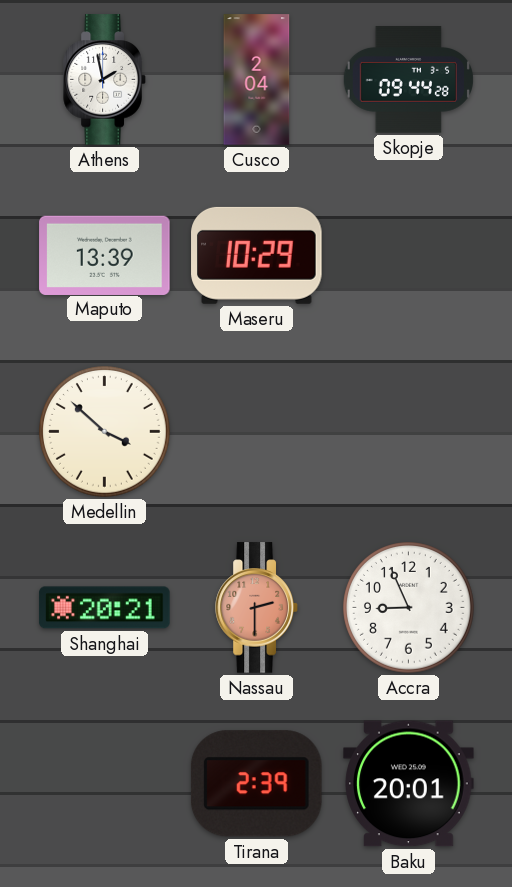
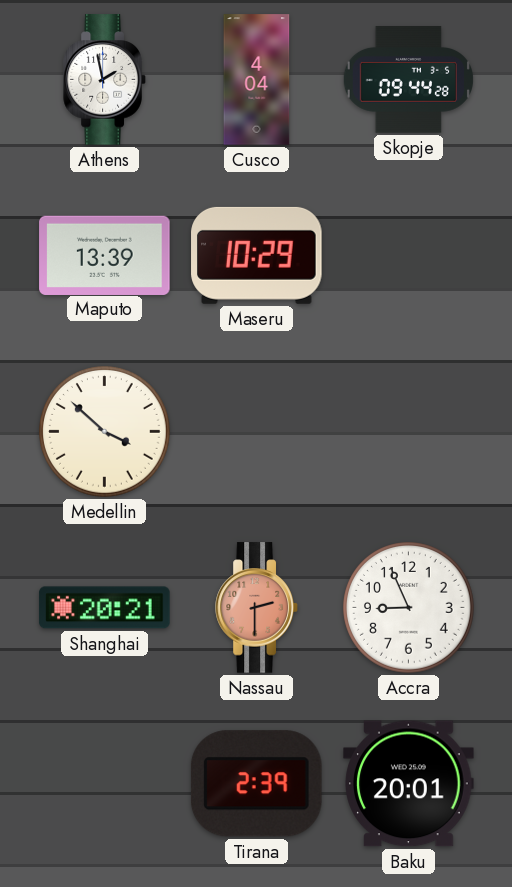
Cusco: 2:04 -> 4:04 (257, 80)
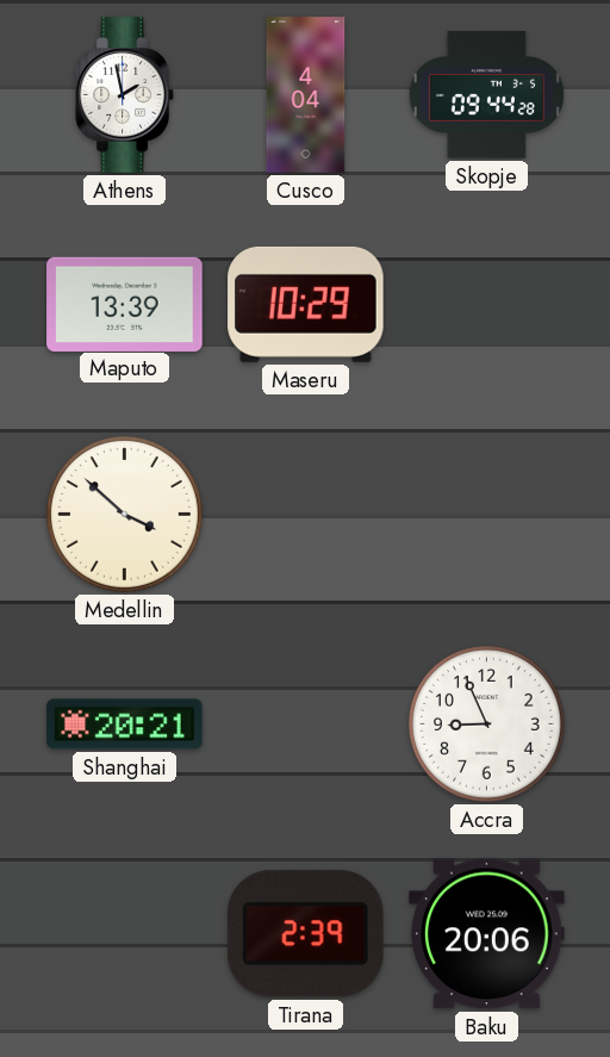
Nassau: 2:30 -> none (257, 608)
Baku: 20:01 -> 20:06 (487, 934)
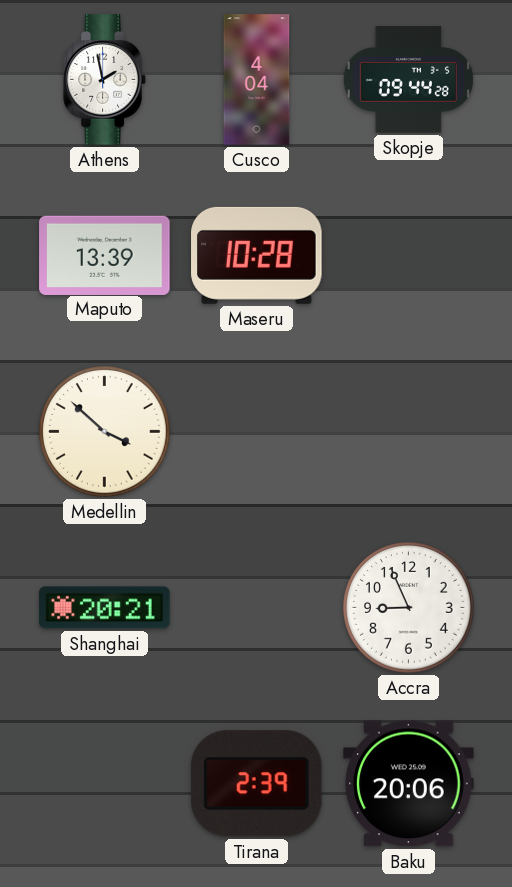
Maseru: 10:29 -> 10:28 (257, 255)
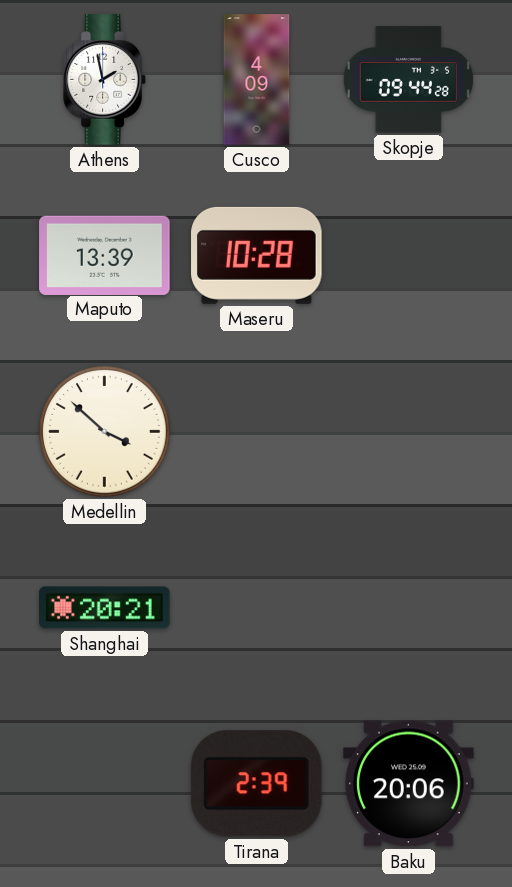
Cusco: 4:04 -> 4:09 (257, 80)
Accra: 8:56 -> none (409, 608)
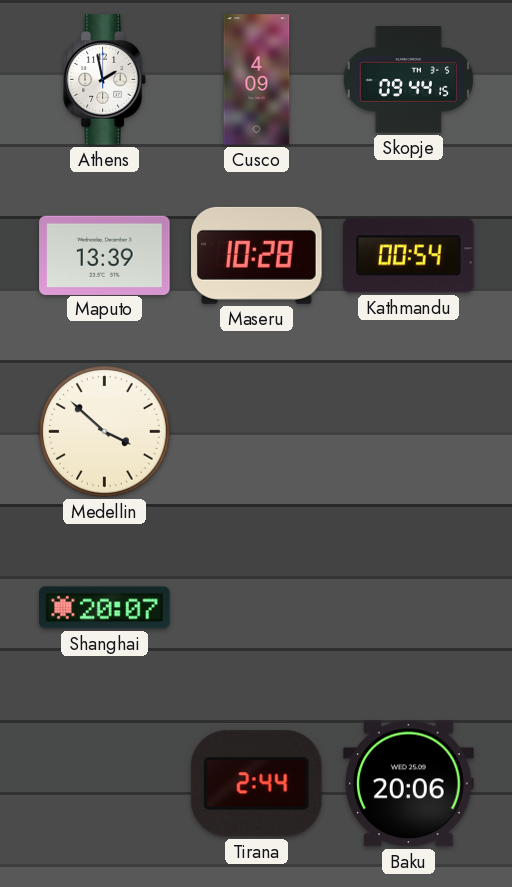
Skopje: 09:44:28 -> 09:44:15 (408, 80)
Kathmandu: none -> 00:54 (409, 256)
Shanghai: 20:21 -> 20:07 (105, 608)
Tirana: 2:39 -> 2:44 (256, 784)
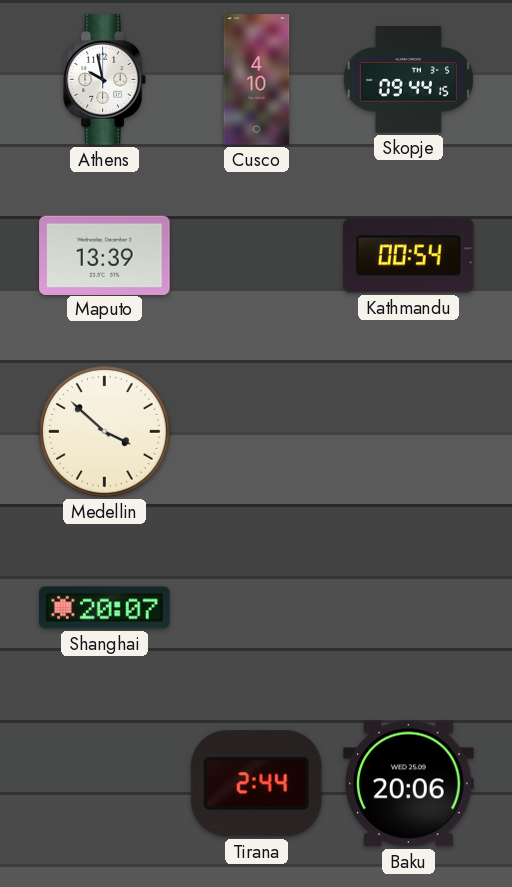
Athens: 1:58 -> 9:58 (105, 80)
Cusco: 4:09 -> 4:10 (257, 80)
Maseru: 10:28 -> none (257, 255)
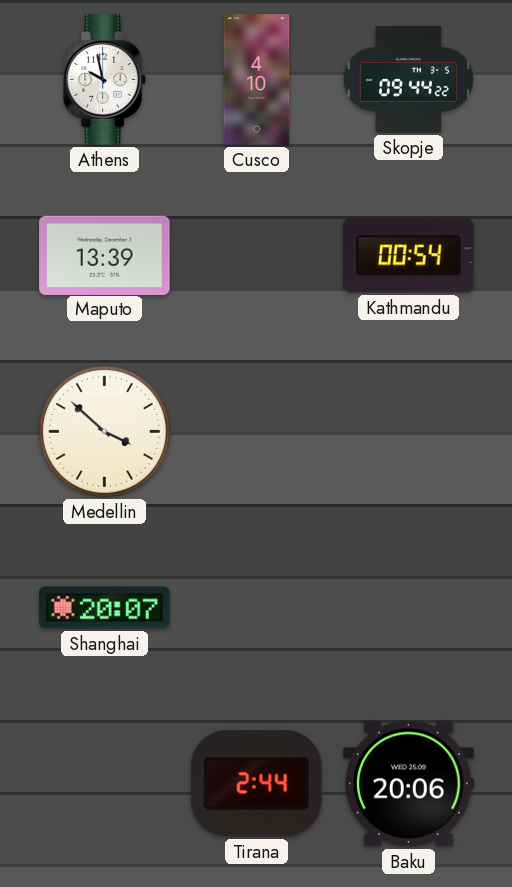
Skopje: 09:44:15 -> 09:44:22 (408, 80)
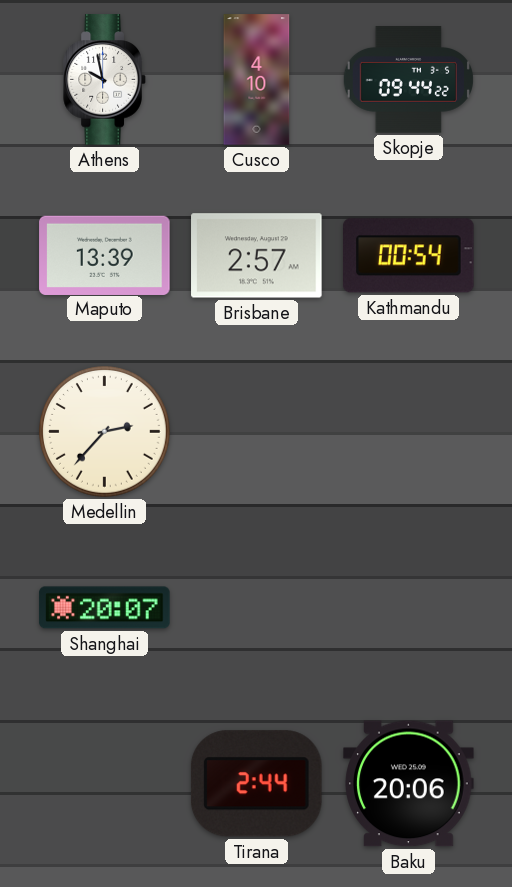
Brisbane: none -> 2:57 (257, 256)
Medellin: 3:52 -> 2:37 (105, 432)
